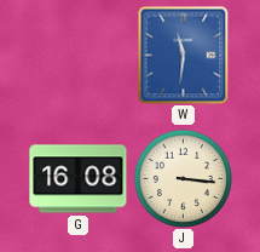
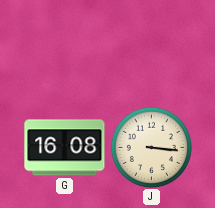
W: 11:31 -> none (184, 55)
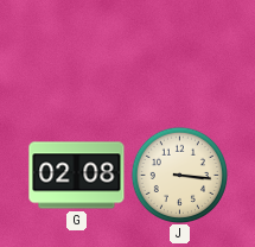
G: 16:08 -> 02:08 (77, 176)
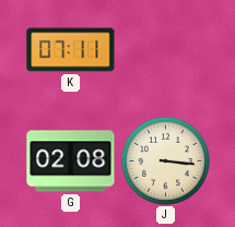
K: none -> 07:11 (71, 50)
